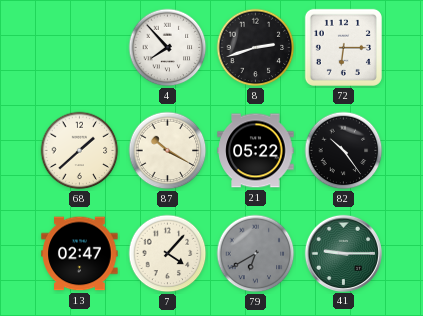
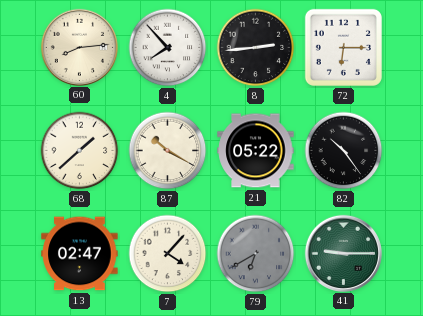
60: none -> 8:14 (79, 47)
8: 2:42 -> 2:44 (256, 48)
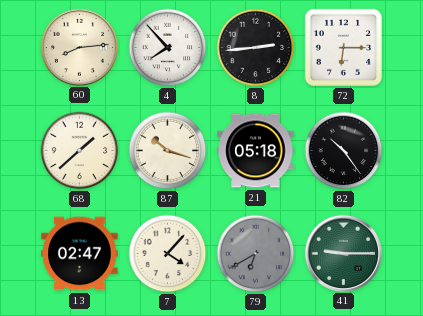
87: 10:20 -> 10:18 (168, 151)
21: 05:22 -> 05:18 (256, 151)
